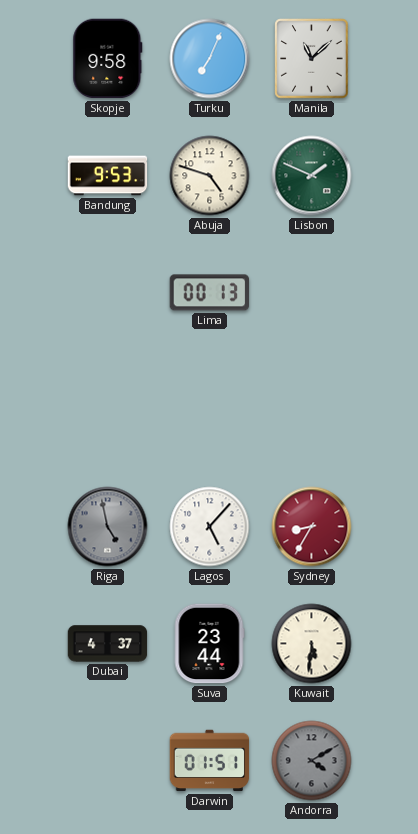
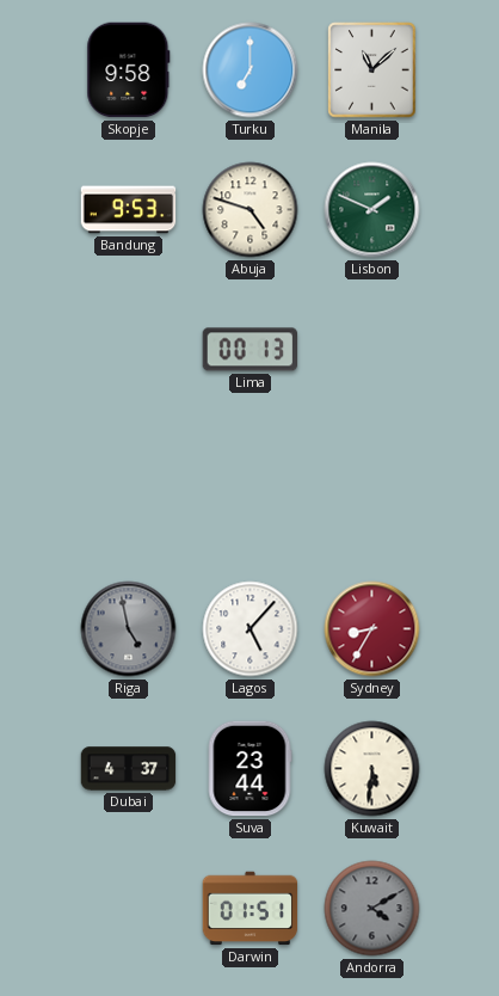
Turku: 7:04 -> 7:00 (251, 70)
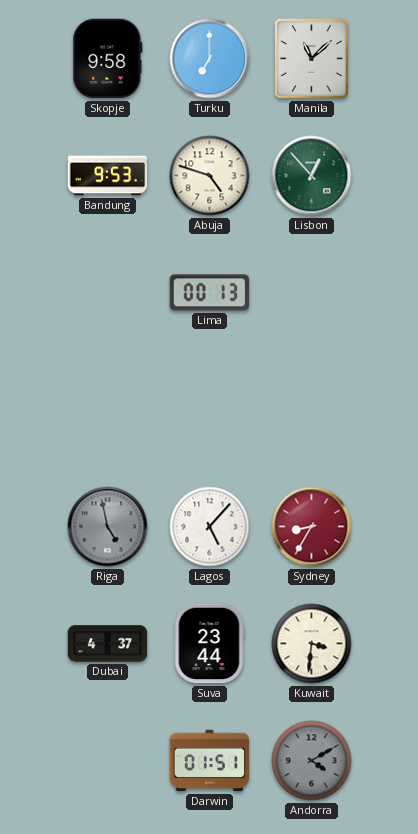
Lisbon: 1:49 -> 12:53 (312, 176)
Kuwait: 5:31 -> 3:31 (312, 644)
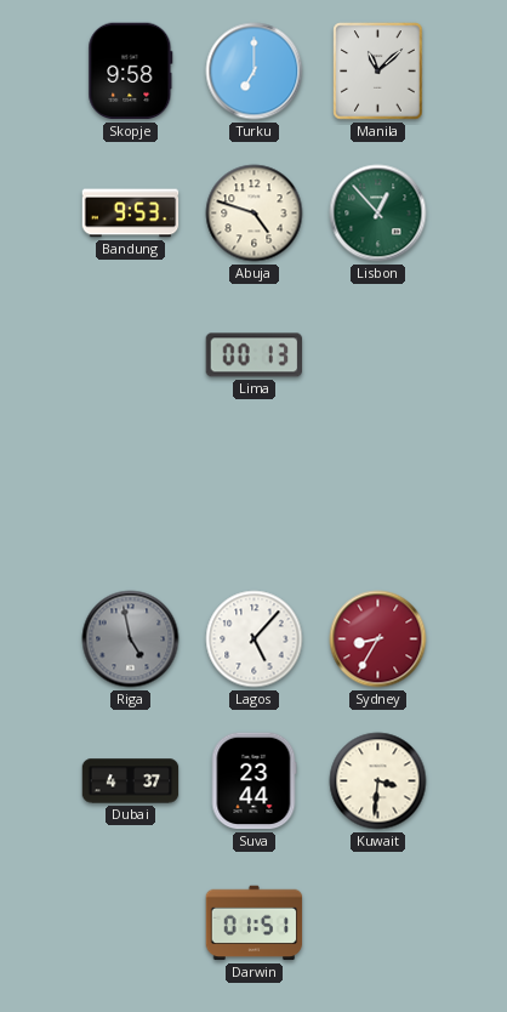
Andorra: 4:10 -> none (312, 761)
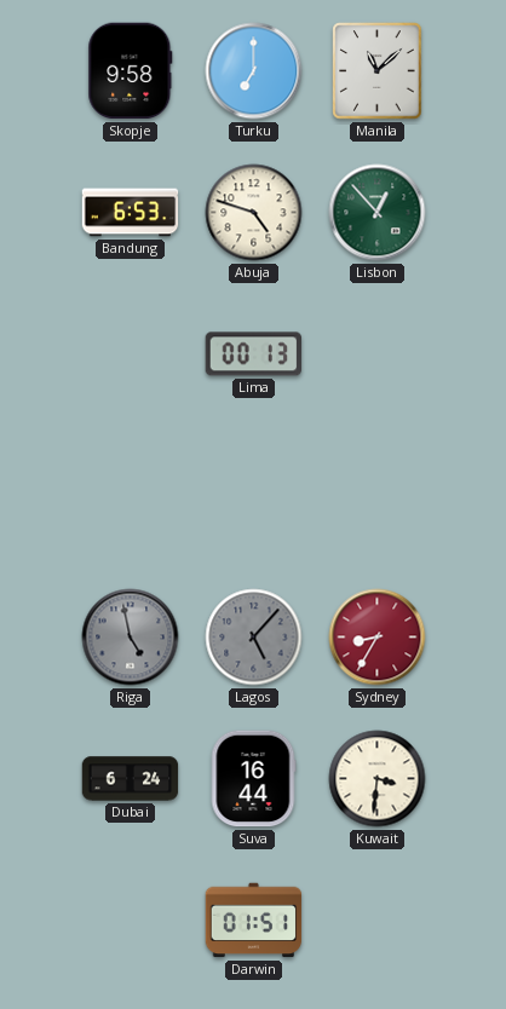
Bandung: 9:53 -> 6:53 (131, 213)
Lagos dial: white -> grey (254, 638)
Dubai: 4:37 -> 6:24 (131, 779)
Suva: 23:44 -> 16:44 (253, 779)
